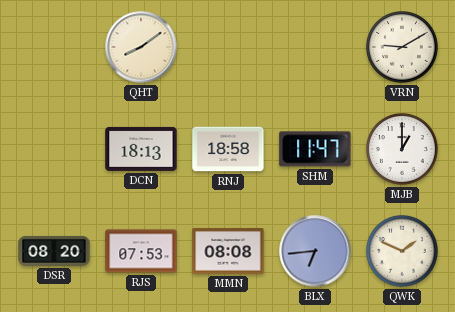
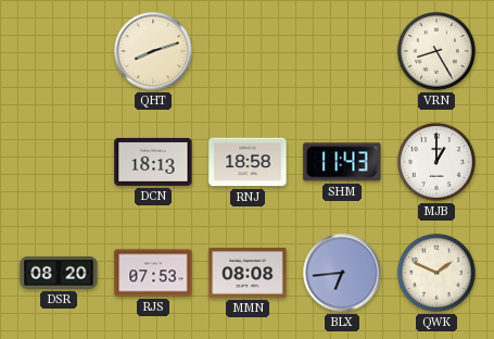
QHT: 8:09 -> 8:12 (153, 51)
VRN: 9:10 -> 8:25 (438, 52)
SHM: 11:47 -> 11:43 (342, 162)
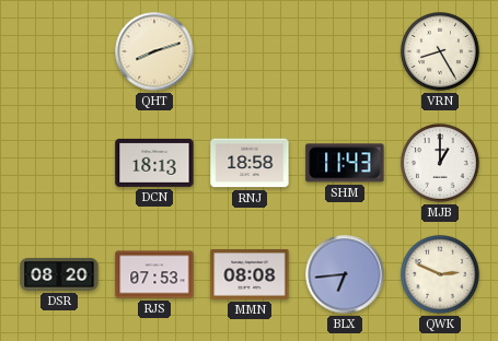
QWK: 1:49 -> 2:49 (441, 275)
